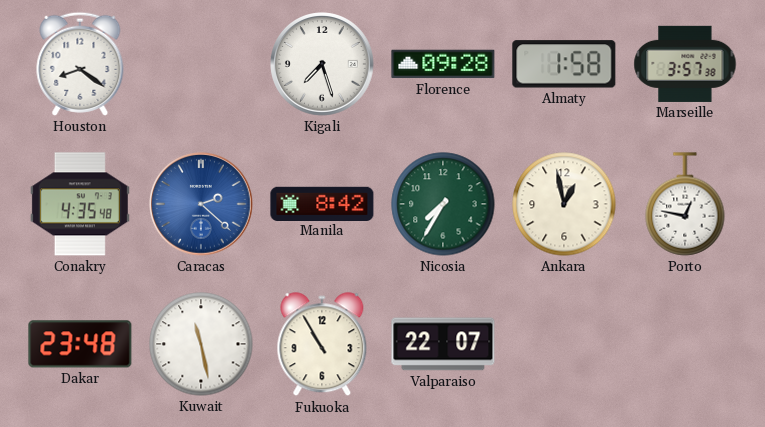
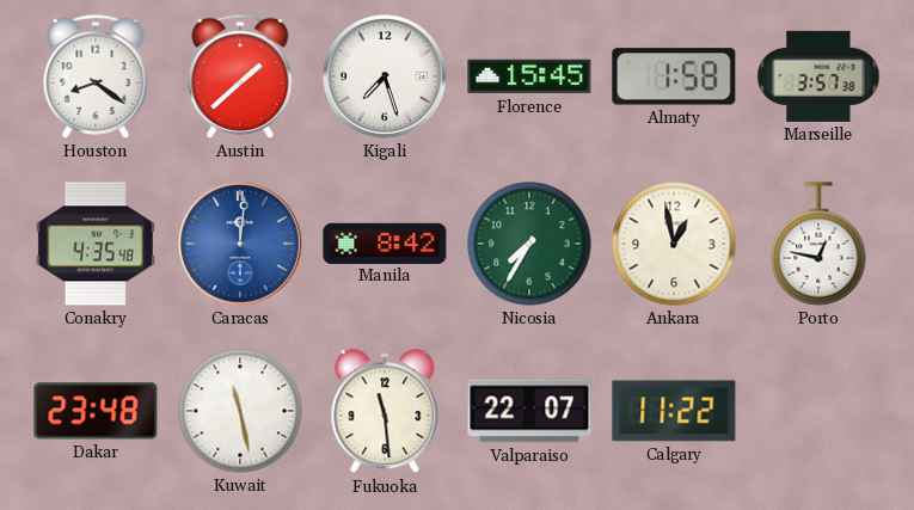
Austin: none -> 1:38 (240, 76)
Florence: 09:28 -> 15:45 (529, 76)
Caracas: 2:22 -> 12:01 (241, 245)
Fukuoka: 10:55 -> 11:29 (385, 412)
Calgary: none -> 11:22 (674, 411)
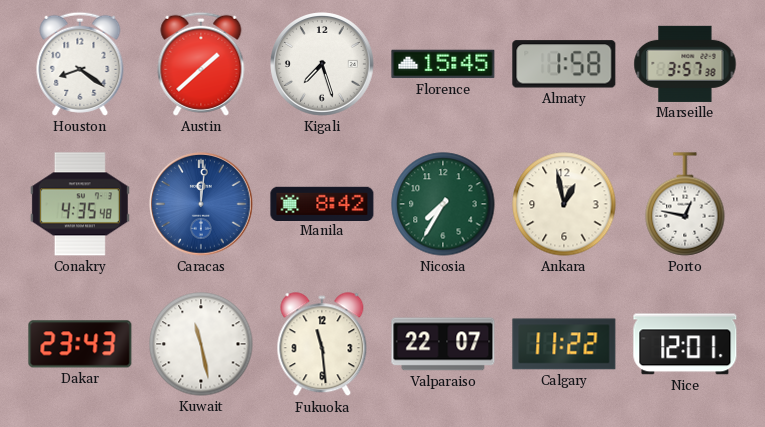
Dakar: 23:48 -> 23:43 (80, 344)
Nice: none -> 12:01 (685, 344)
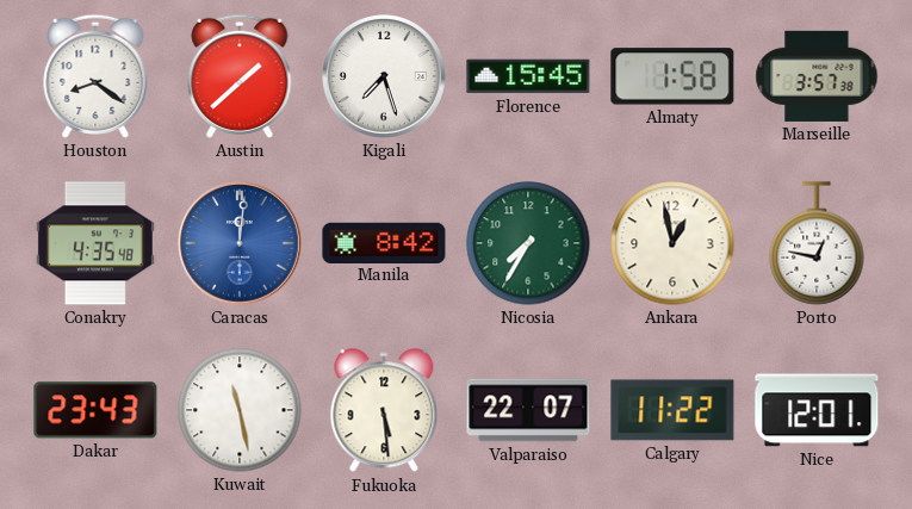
Fukuoka: 11:29 -> 5:29 (384, 411)
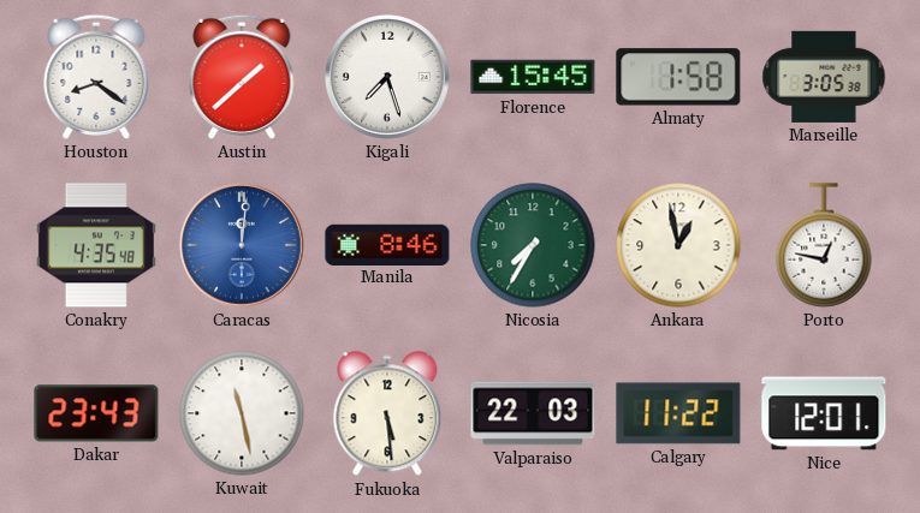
Marseille: 3:57 -> 3:05 (824, 77)
Manila: 8:42 -> 8:46 (387, 244)
Valparaiso: 22:07 -> 22:03 (533, 413)
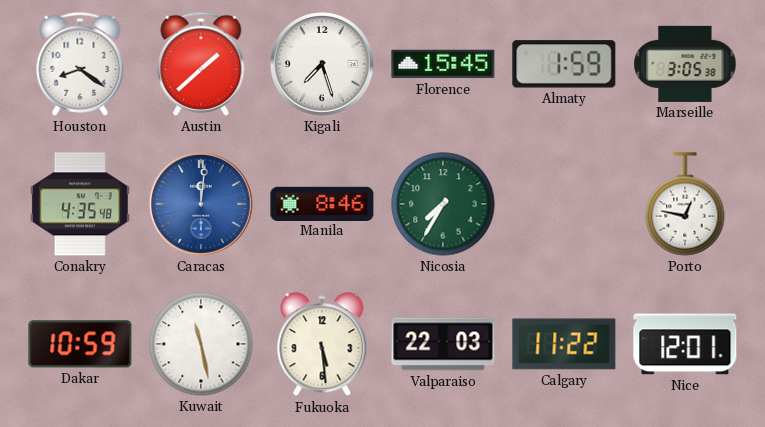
Almaty: 1:58 -> 1:59 (564, 64)
Ankara: 12:58 -> none (678, 245)
Dakar: 23:43 -> 10:59 (80, 344)
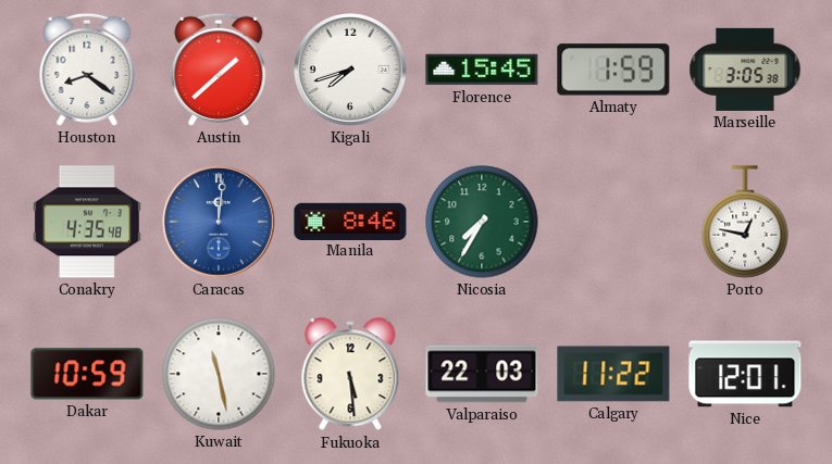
Kigali: 7:27 -> 7:42 (351, 71)
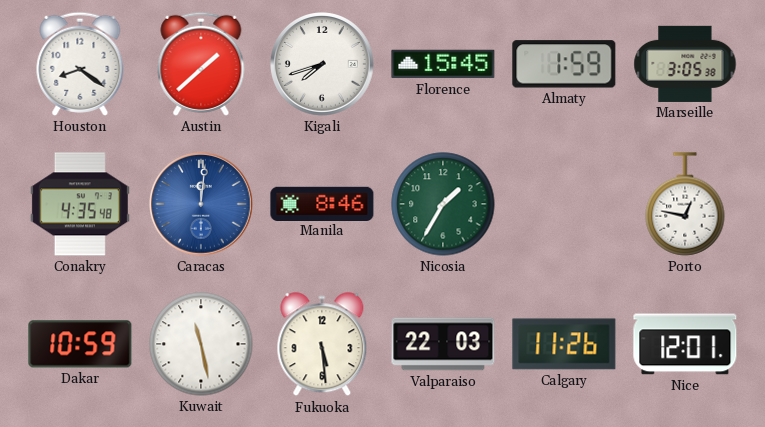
Nicosia: 7:35 -> 1:35 (443, 204)
Calgary: 11:22 -> 11:26 (564, 344)
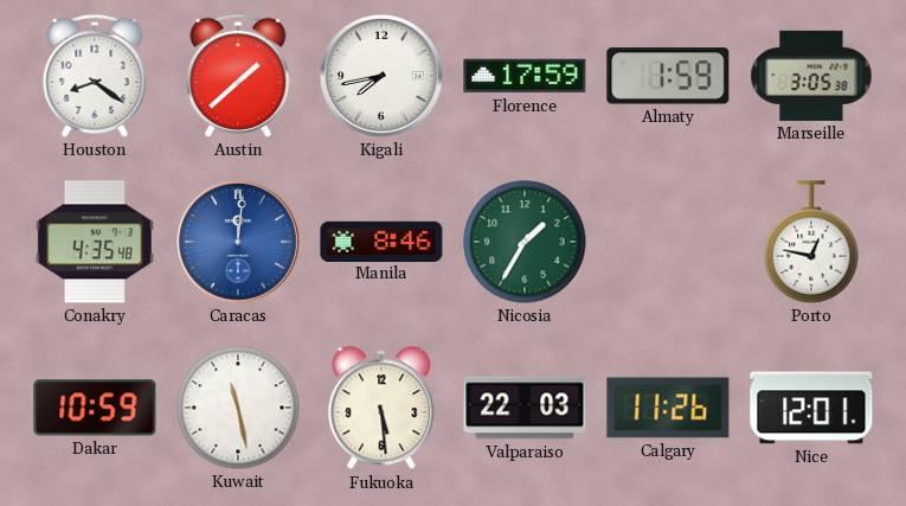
Kigali: 7:42 -> 7:43 (383, 77)
Florence: 15:45 -> 17:59 (525, 76)
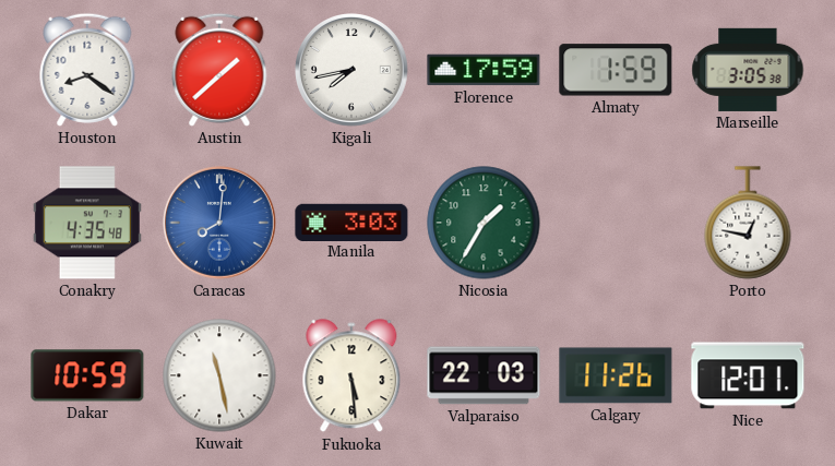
Caracas: 12:01 -> 8:01 (220, 224)
Manila: 8:46 -> 3:03 (351, 222)
